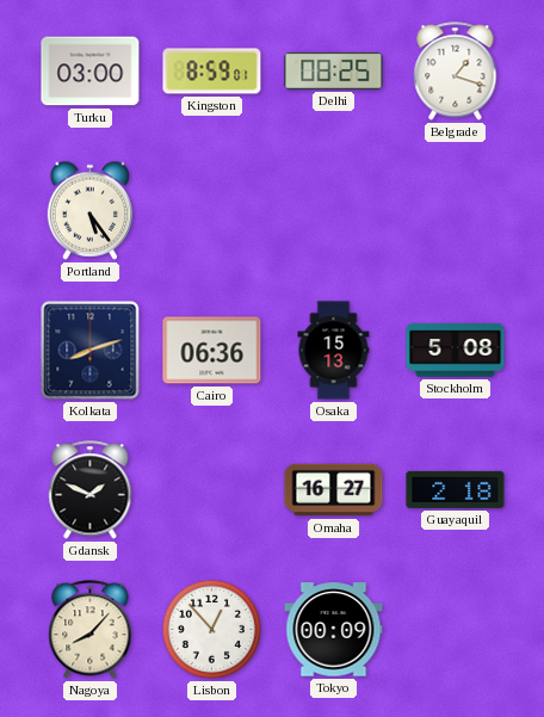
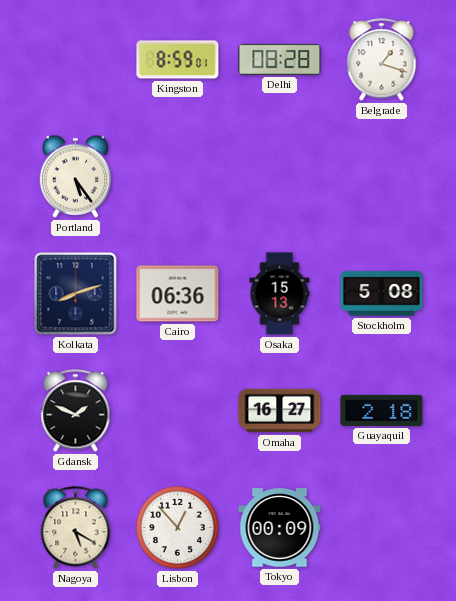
Turku: 03:00 -> none (91, 72)
Delhi: 08:25 -> 08:28 (280, 59)
Nagoya: 8:07 -> 5:20 (76, 528)
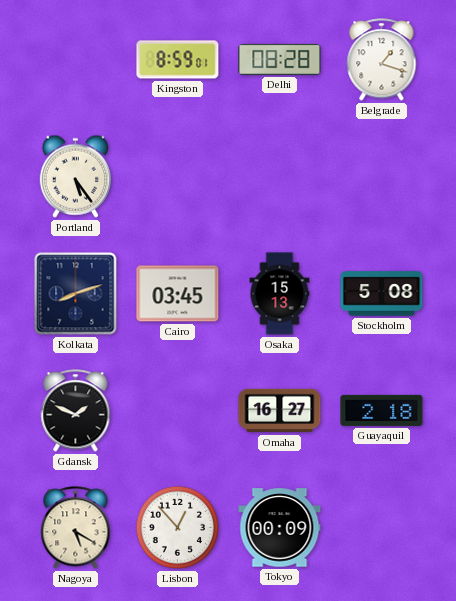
Cairo: 06:36 -> 03:45 (178, 294)
